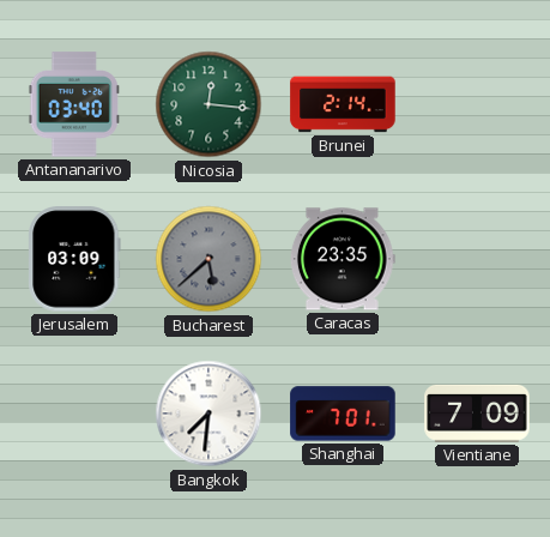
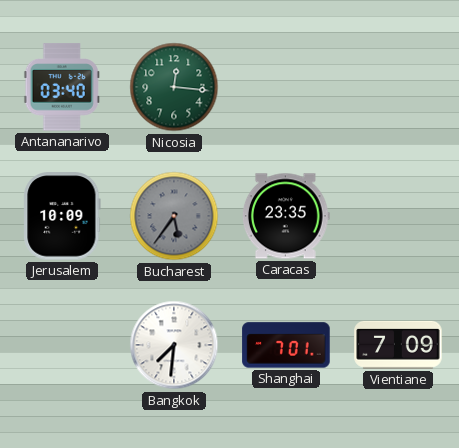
Brunei: 2:14 -> none (343, 104)
Jerusalem: 03:09 -> 10:09 (62, 216)
Bucharest: 5:38 -> 5:36 (174, 216)
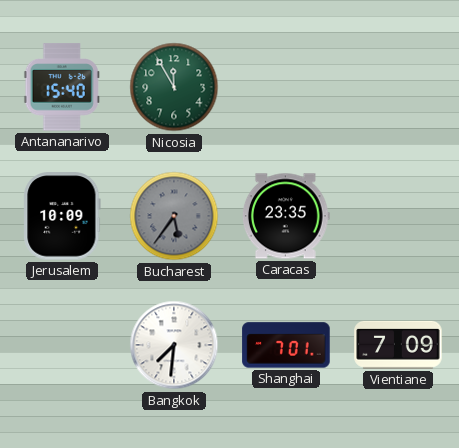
Antananarivo: 03:40 -> 15:40 (62, 87)
Nicosia: 12:16 -> 11:55 (174, 87)
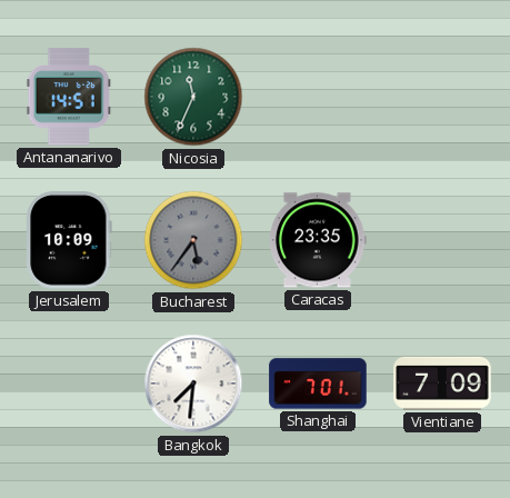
Antananarivo: 15:40 -> 14:51 (69, 97)
Nicosia: 11:55 -> 11:34 (193, 97)
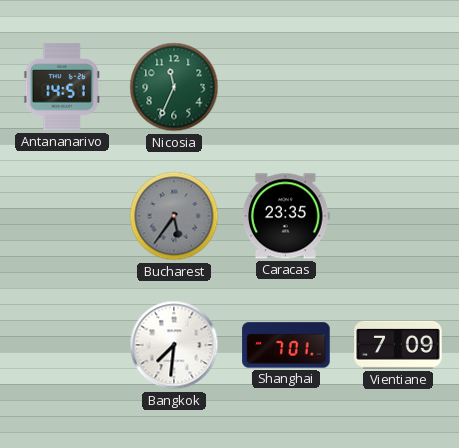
Jerusalem: 10:09 -> none (69, 240)
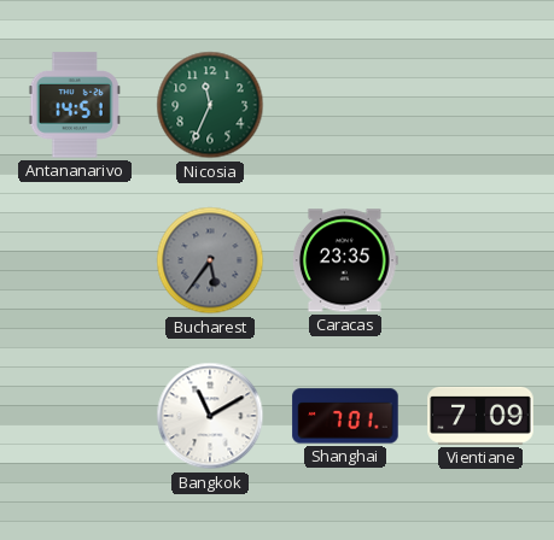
Bangkok: 7:31 -> 11:10 (210, 416)
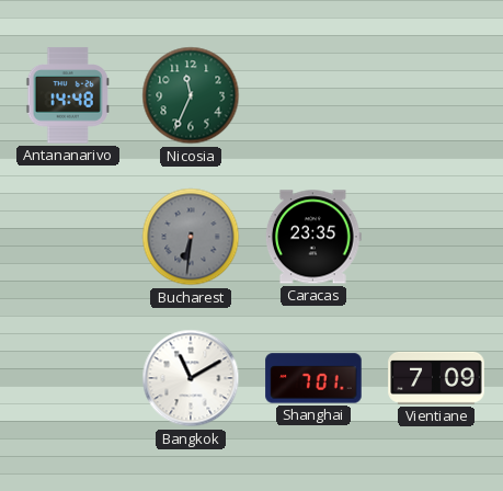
Antananarivo: 14:51 -> 14:48 (68, 95)
Bucharest: 5:36 -> 6:31 (191, 237)
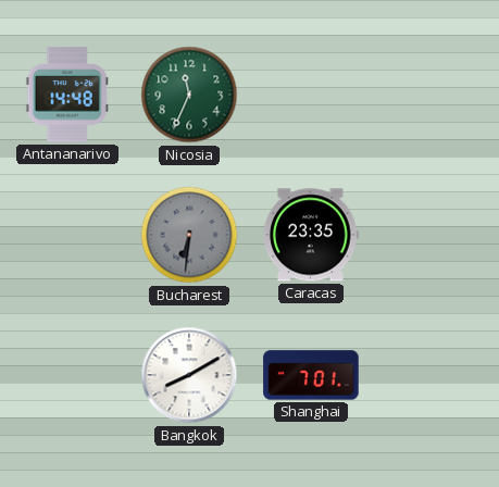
Bangkok: 11:10 -> 8:10 (189, 375)
Vientiane: 7:09 -> none (436, 378)
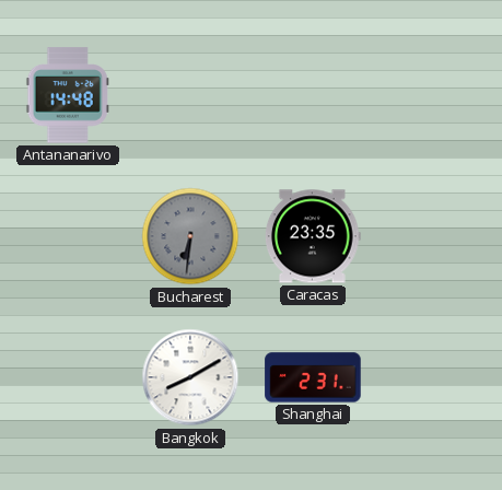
Nicosia: 11:34 -> none (189, 95)
Shanghai: 7:01 -> 2:31 (313, 377)
